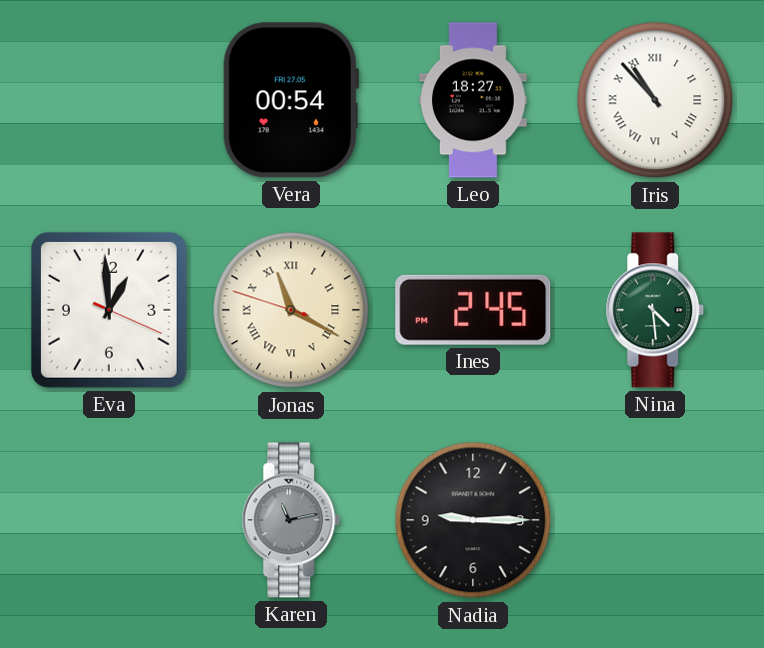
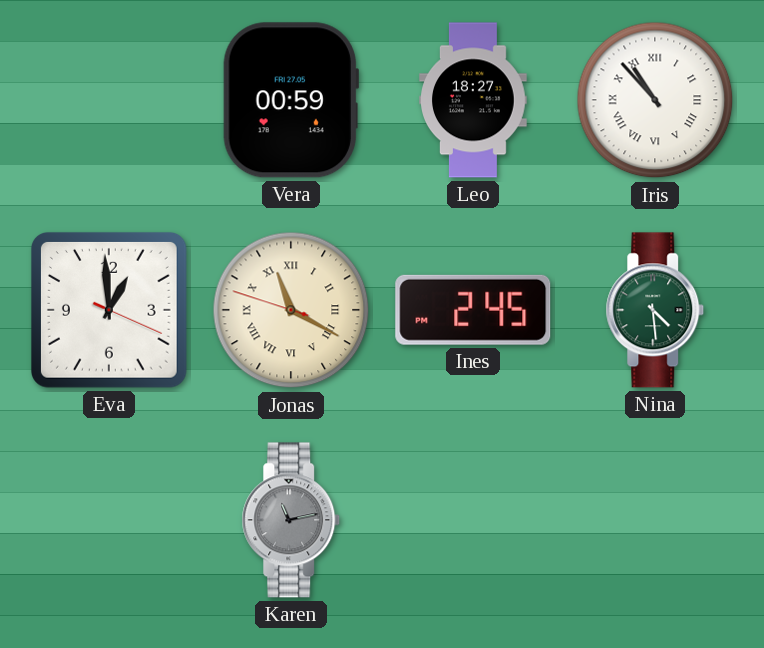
Vera: 00:54 -> 00:59 (290, 100)
Nadia: 9:15 -> none (473, 520)
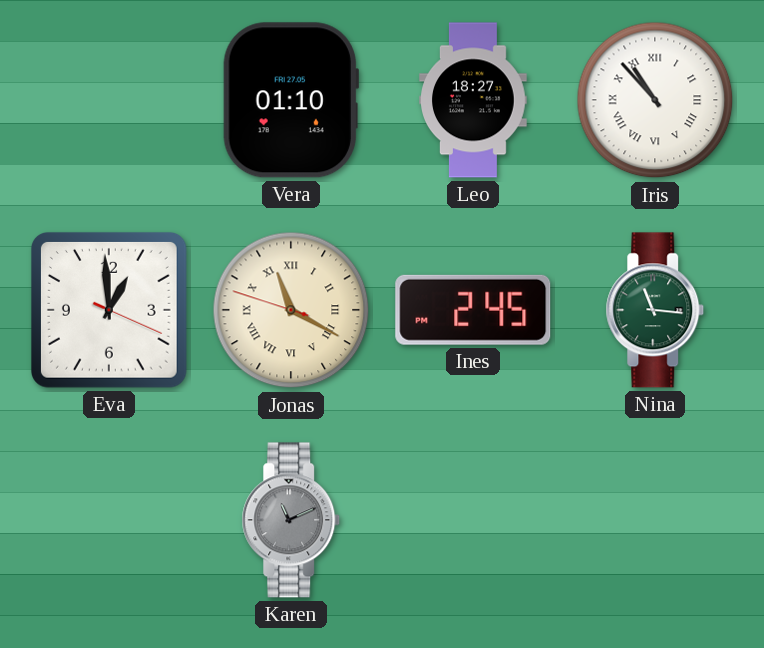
Vera: 00:59 -> 01:10 (290, 100)
Nina: 4:29 -> 11:16 (655, 310)
Karen: 11:13 -> 11:11 (291, 520)
